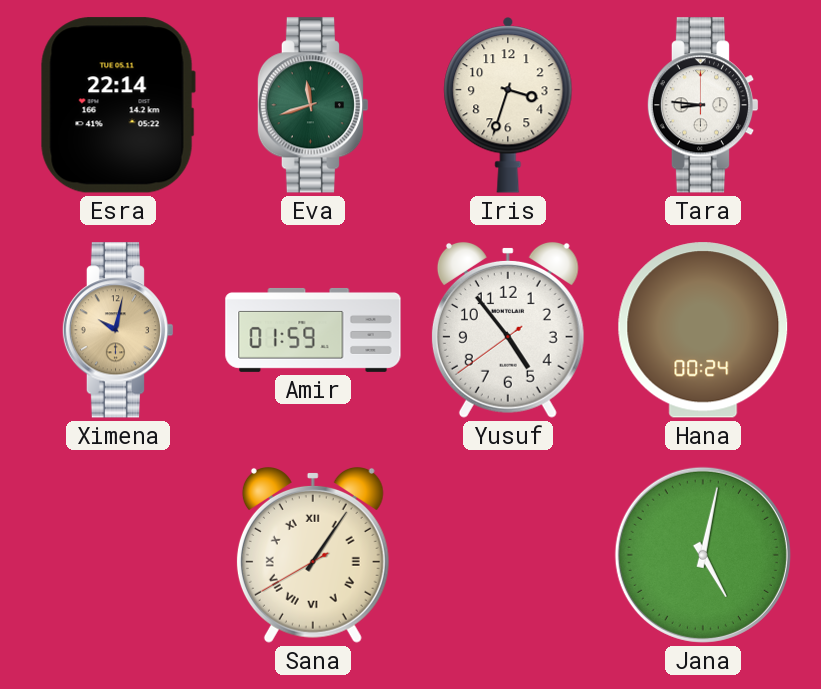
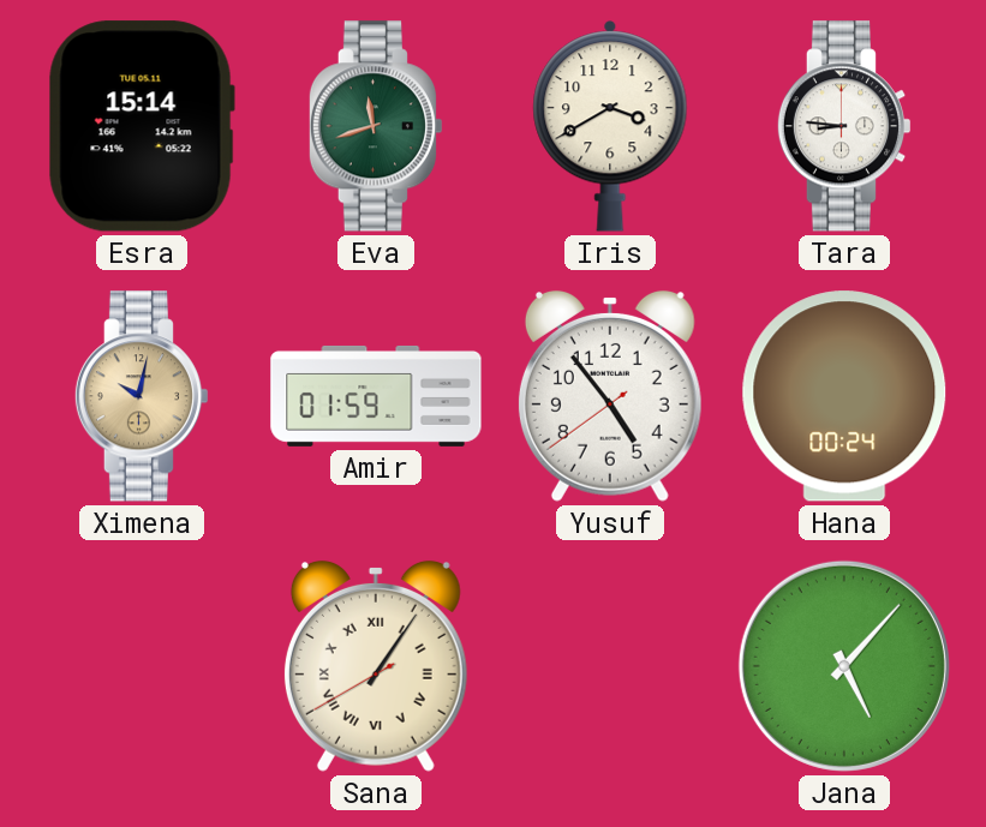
Esra: 22:14 -> 15:14 (142, 126)
Iris: 3:33 -> 3:40 (610, 126)
Jana: 5:02 -> 5:07 (844, 666)
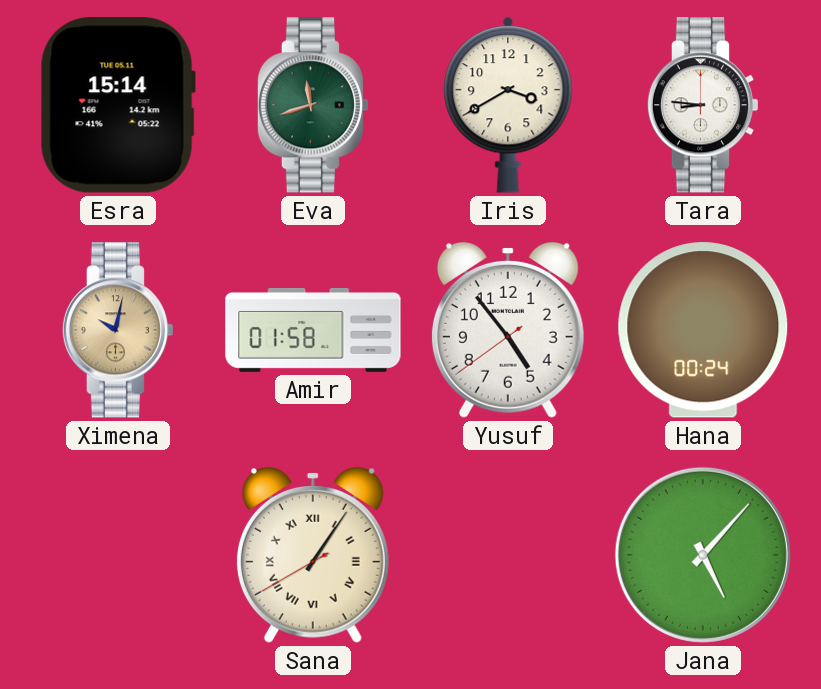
Amir: 01:59 -> 01:58 (313, 330)
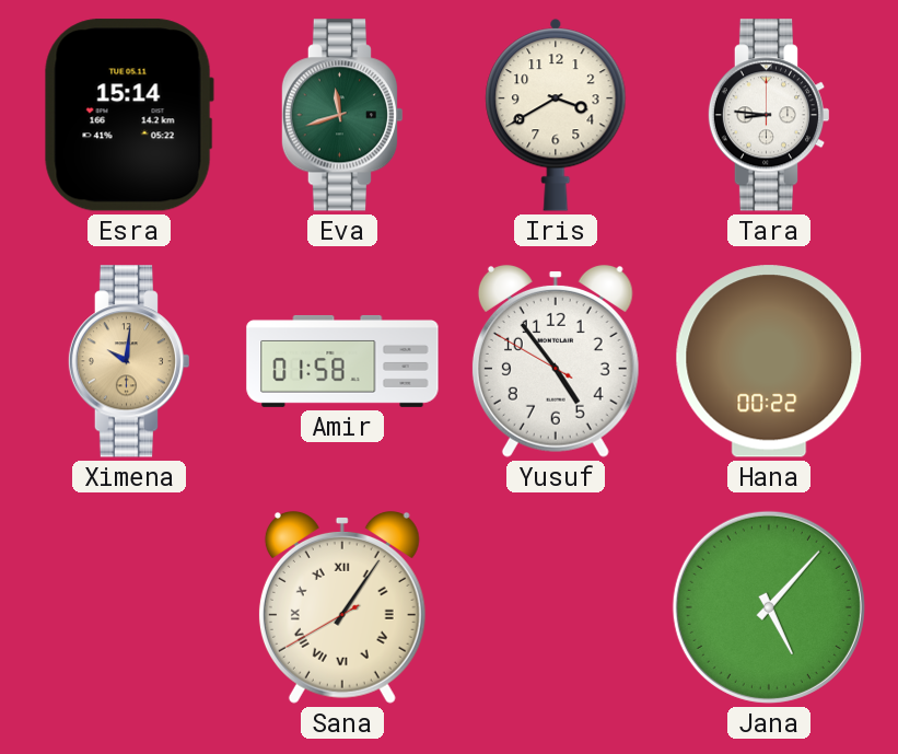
Ximena: 10:02 -> 10:01 (129, 361)
Yusuf: 4:53:39 -> 4:53:50 (556, 361)
Hana: 00:24 -> 00:22 (769, 361)
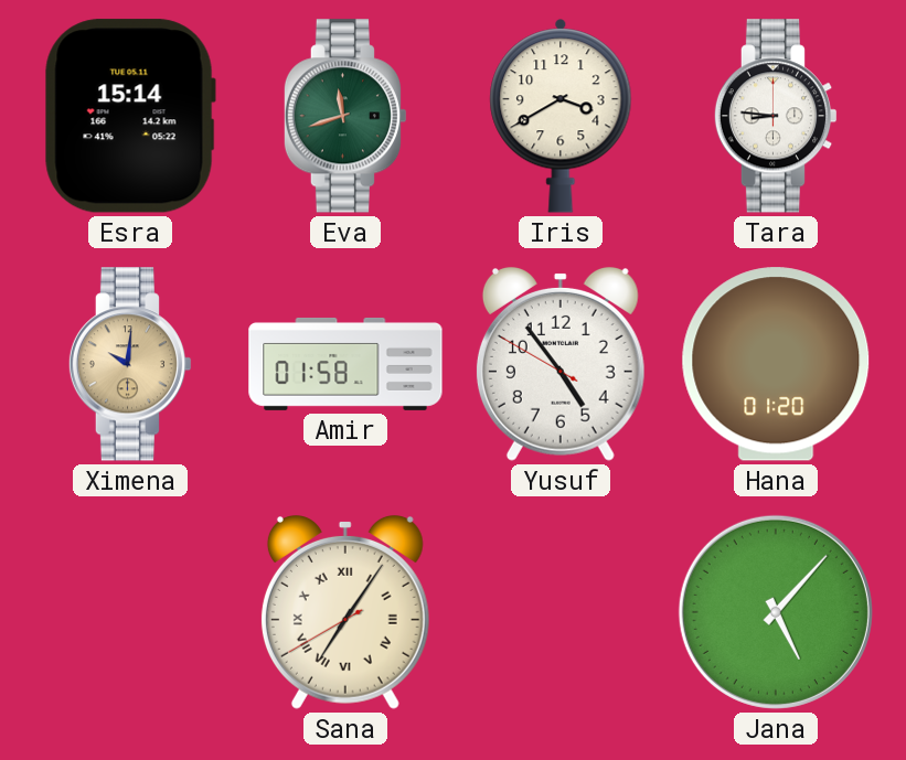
Hana: 00:22 -> 01:20 (776, 364)
Sana: 1:05 -> 7:05 (345, 612)
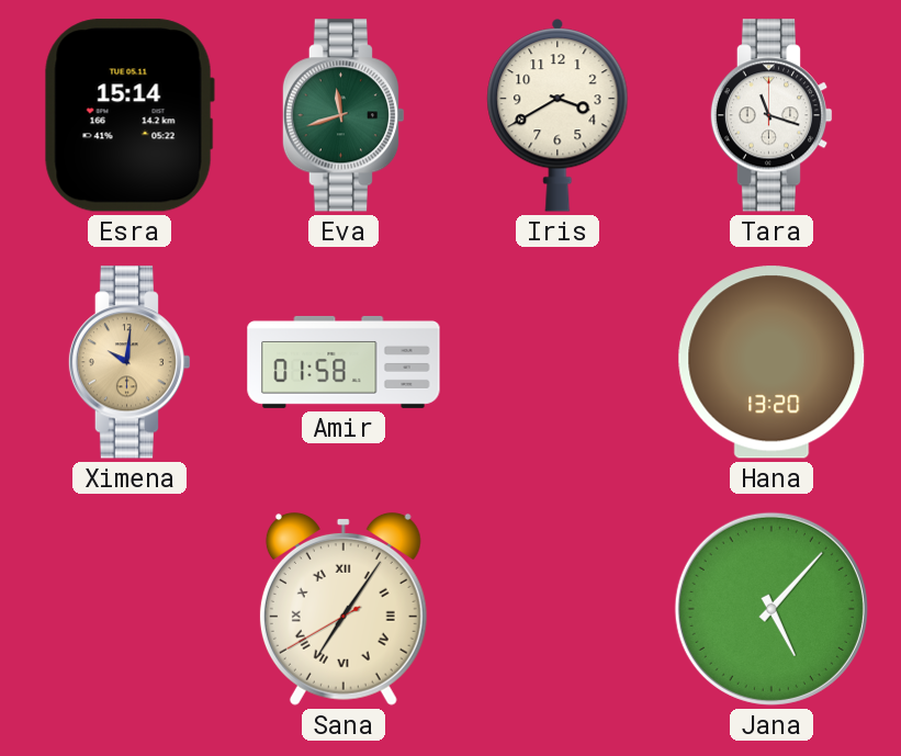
Tara: 8:46 -> 11:18 (772, 115)
Yusuf: 4:53 -> none (561, 364)
Hana: 01:20 -> 13:20 (772, 362)
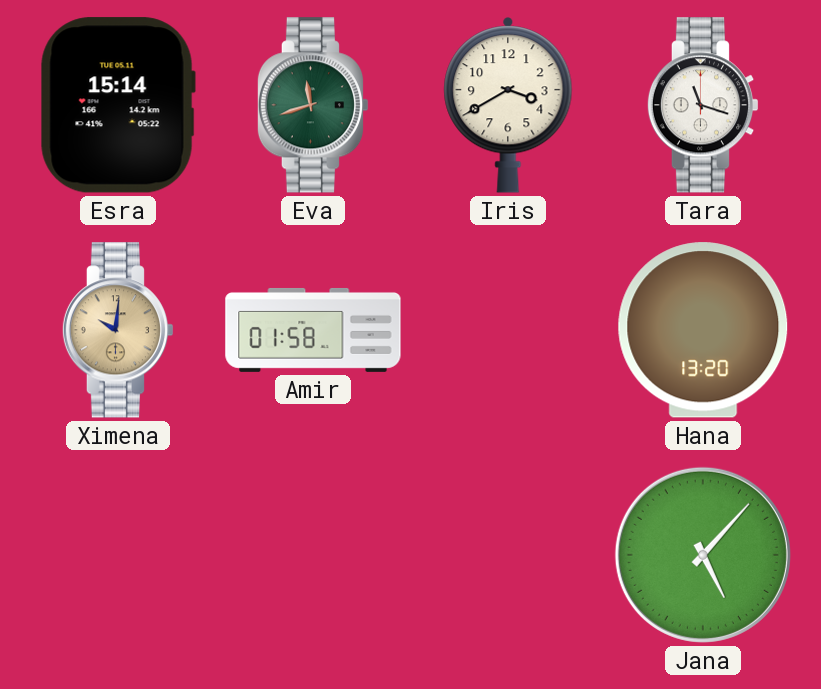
Sana: 7:05 -> none (343, 609)
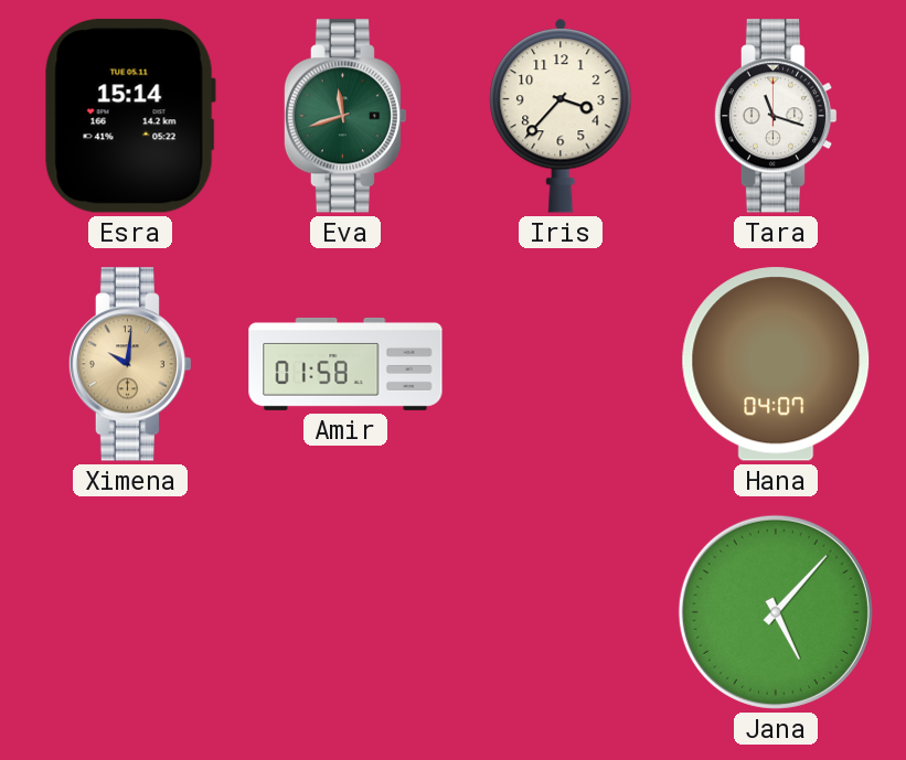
Iris: 3:40 -> 3:37 (561, 116)
Hana: 13:20 -> 04:07 (776, 364)
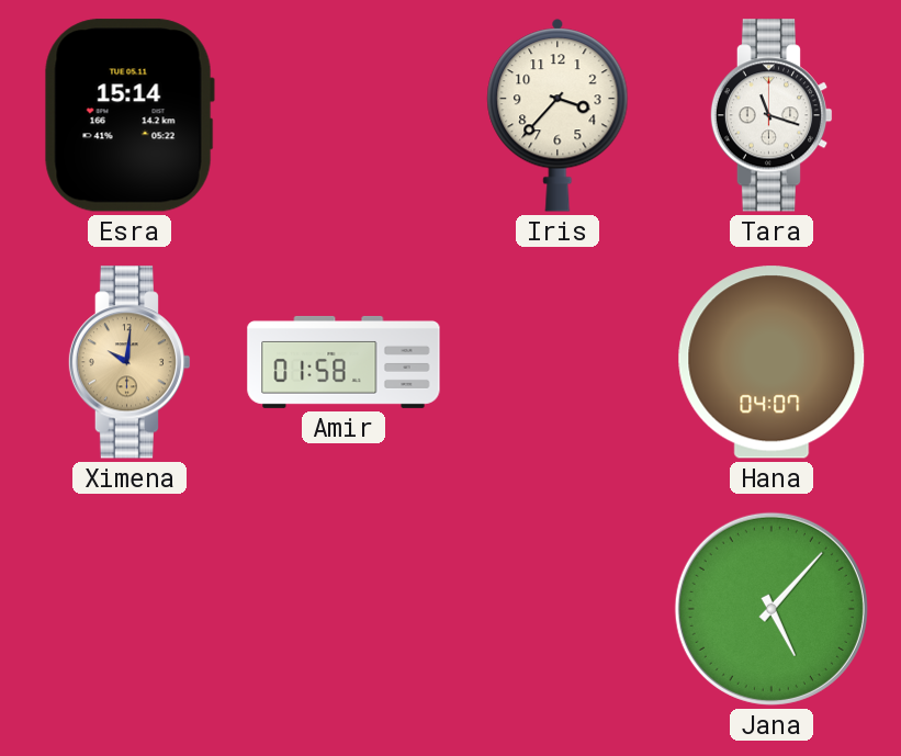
Eva: 11:42 -> none (345, 116)
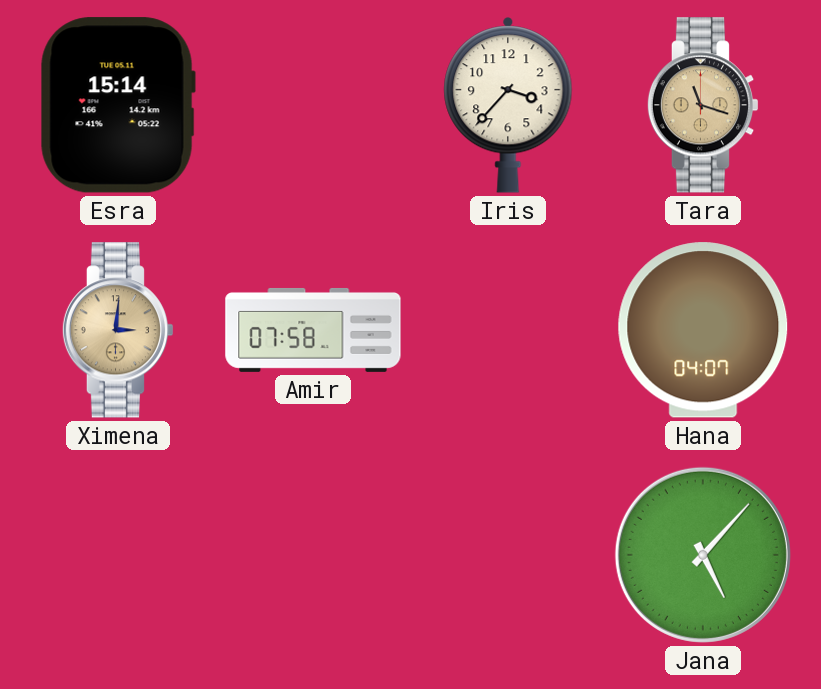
Tara dial: white -> champagne (703, 105)
Ximena: 10:01 -> 3:01 (118, 330)
Amir: 01:58 -> 07:58 (313, 330)
